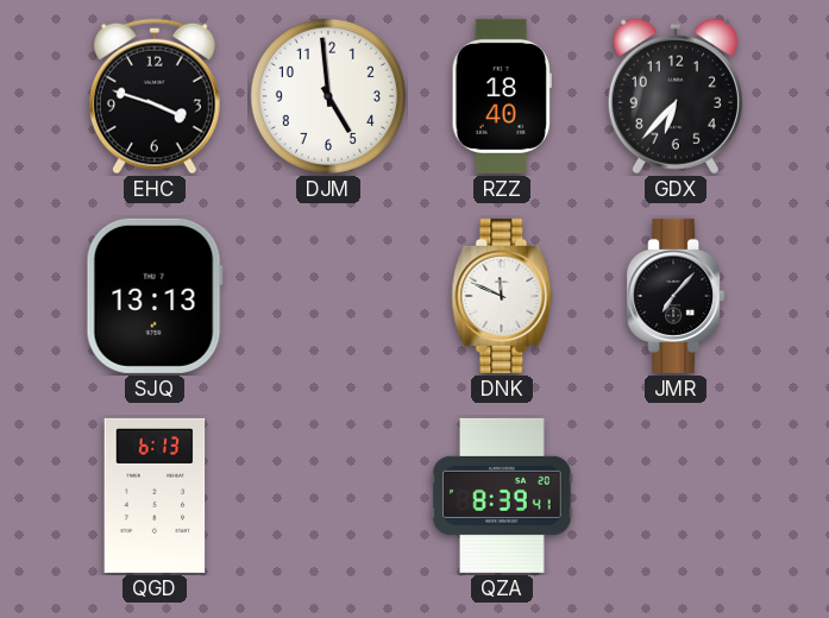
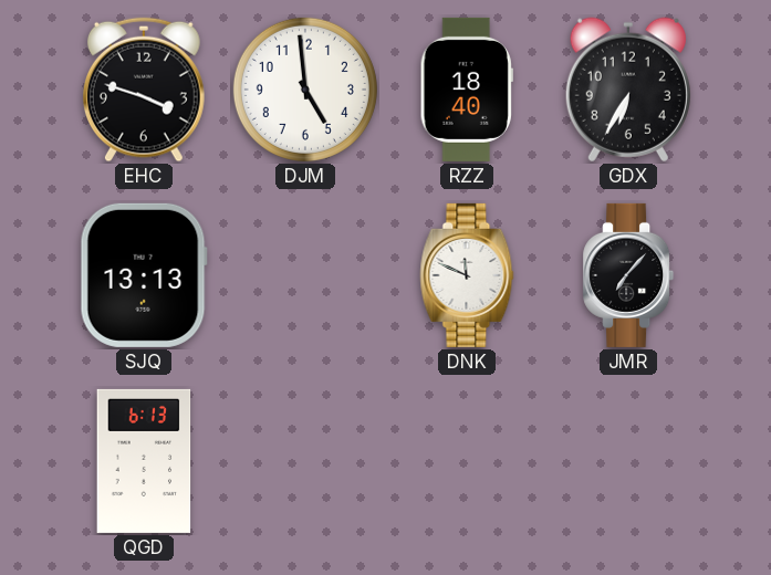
GDX: 6:37 -> 6:35 (628, 90)
QZA: 8:39 -> none (502, 496)
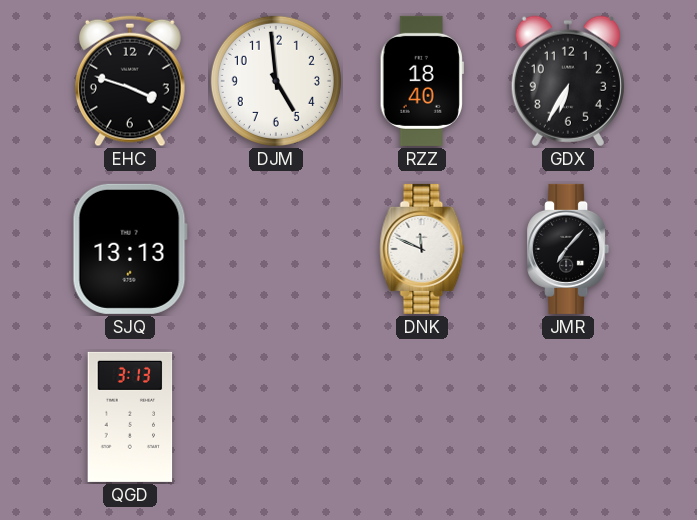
QGD: 6:13 -> 3:13 (130, 417)
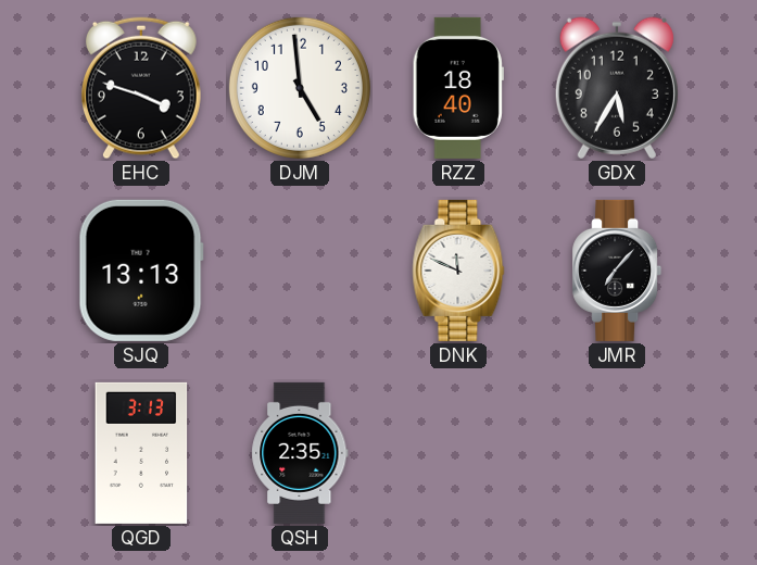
GDX: 6:35 -> 5:35 (617, 88)
QSH: none -> 2:35 (300, 453)
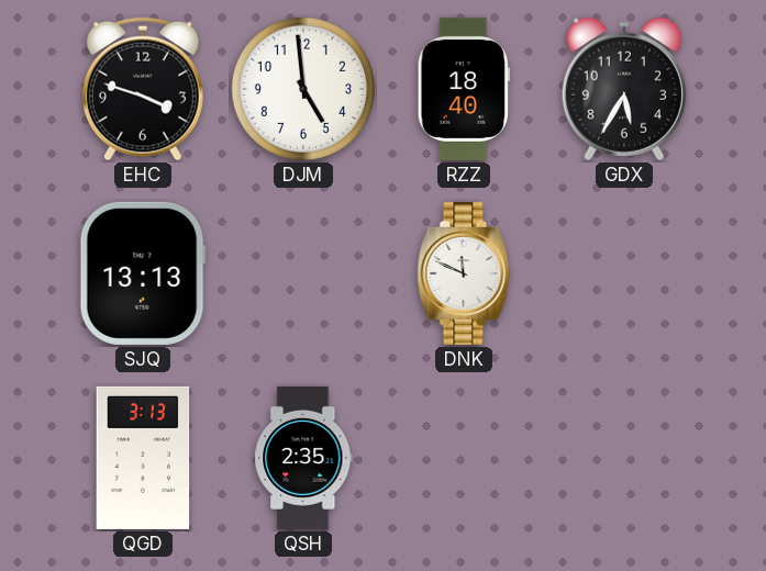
JMR: 7:07 -> none (617, 271)
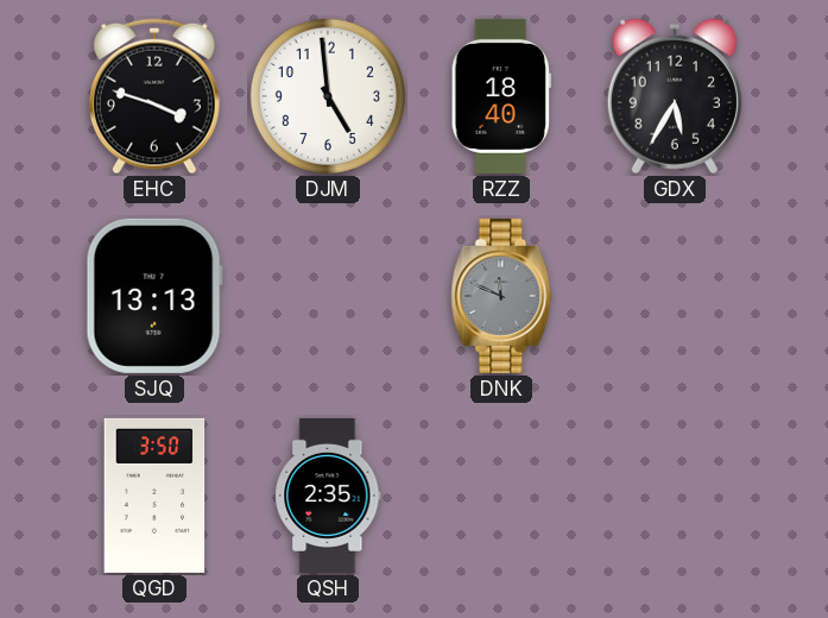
DNK dial: white -> grey (501, 296)
QGD: 3:13 -> 3:50 (154, 496)
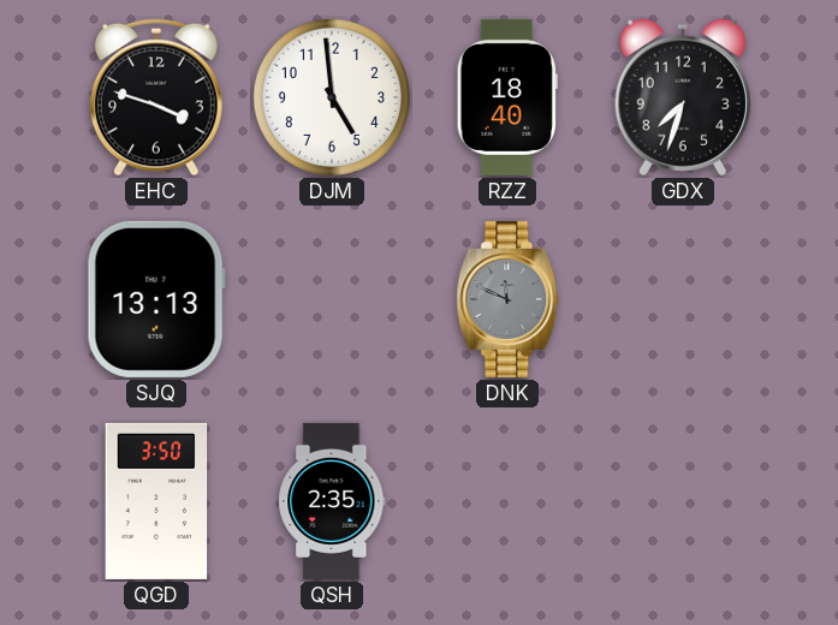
GDX: 5:35 -> 7:33 (683, 97)
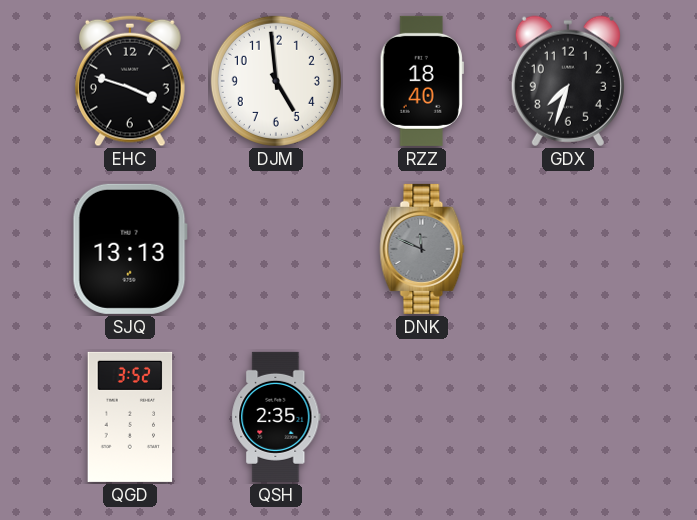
QGD: 3:50 -> 3:52 (130, 417)
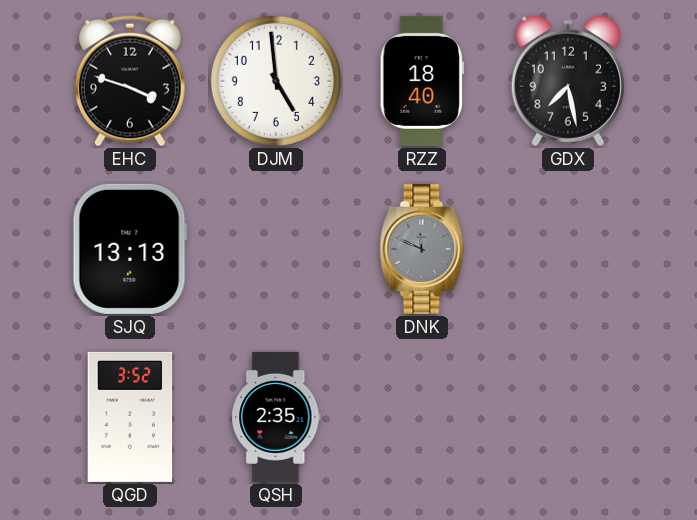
GDX: 7:33 -> 7:28 (568, 81)
